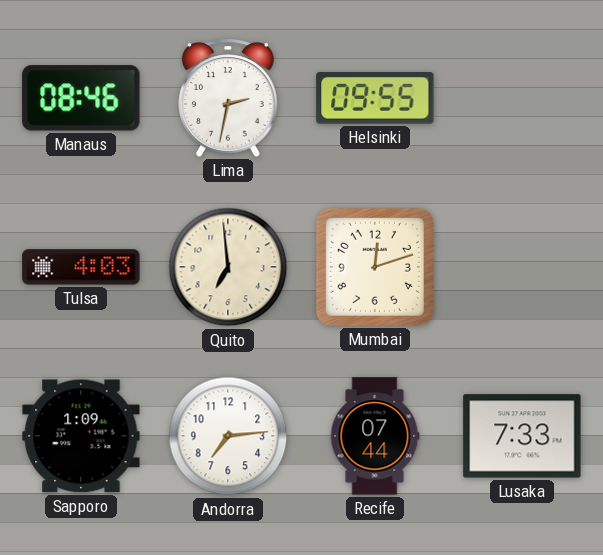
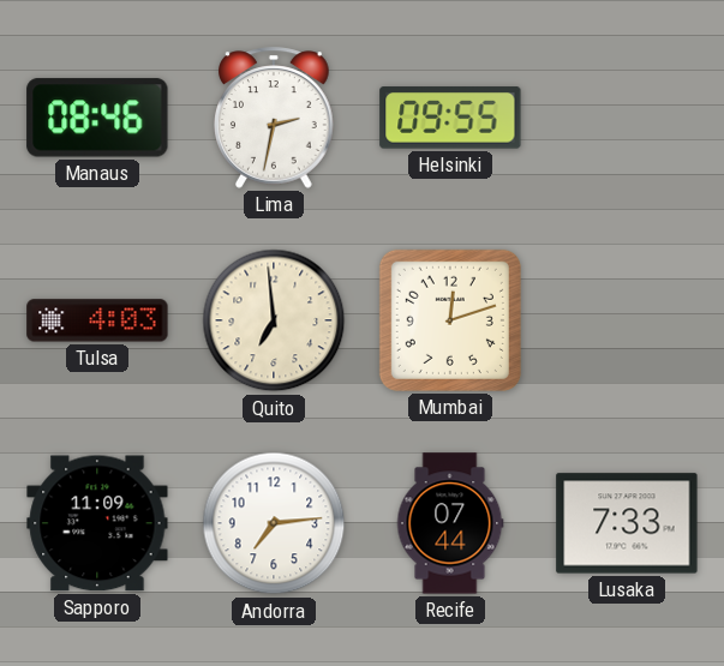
Sapporo: 1:09 -> 11:09 (97, 523)
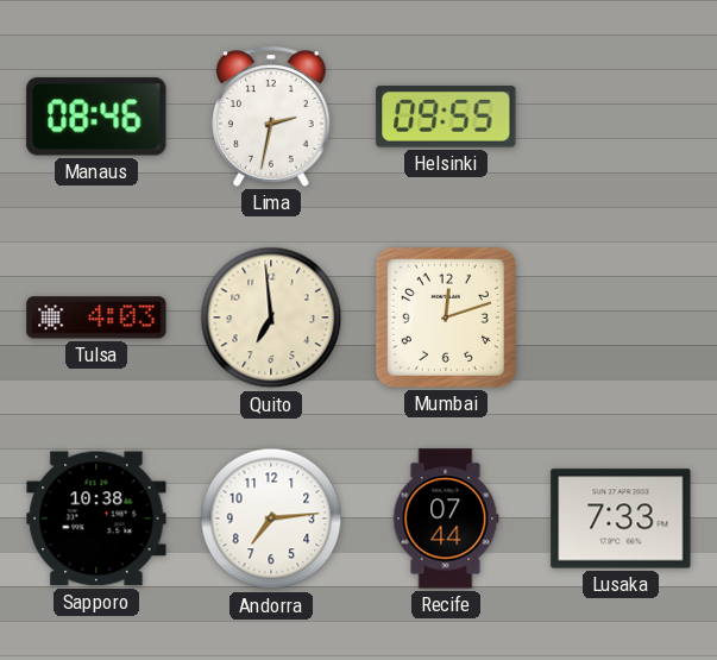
Sapporo: 11:09 -> 10:38 (96, 518)
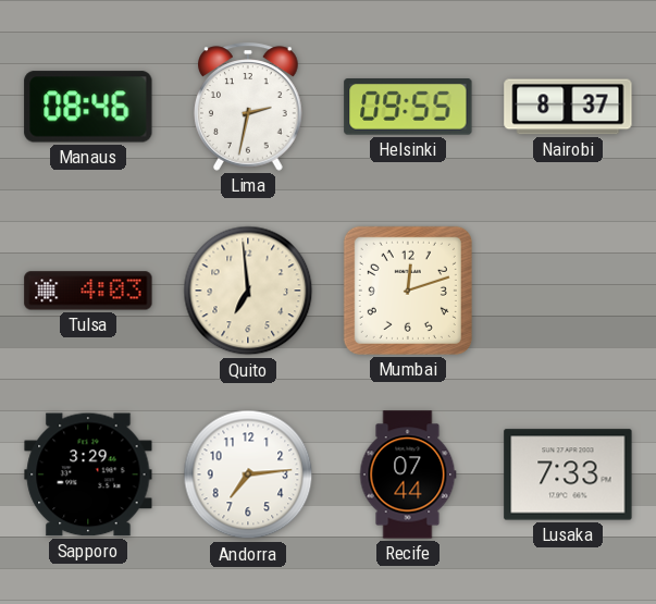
Nairobi: none -> 8:37 (568, 107)
Sapporo: 10:38 -> 3:29 (88, 474)
